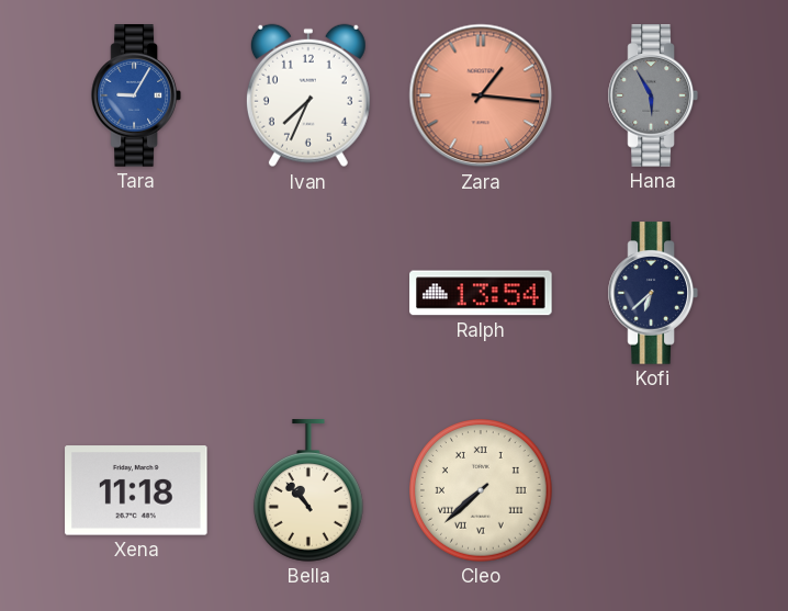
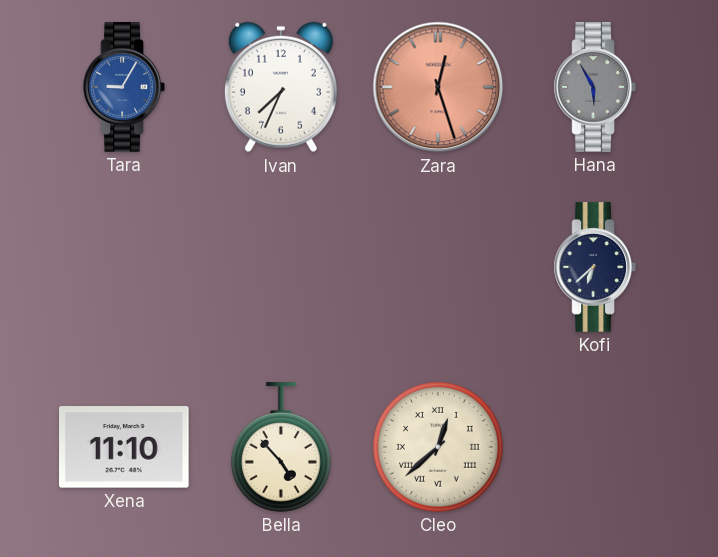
Zara: 1:16 -> 12:27 (438, 87)
Ralph: 13:54 -> none (481, 293)
Xena: 11:18 -> 11:10 (124, 447)
Bella: 10:53 -> 4:53 (281, 447)
Cleo: 7:38 -> 12:38 (439, 448)
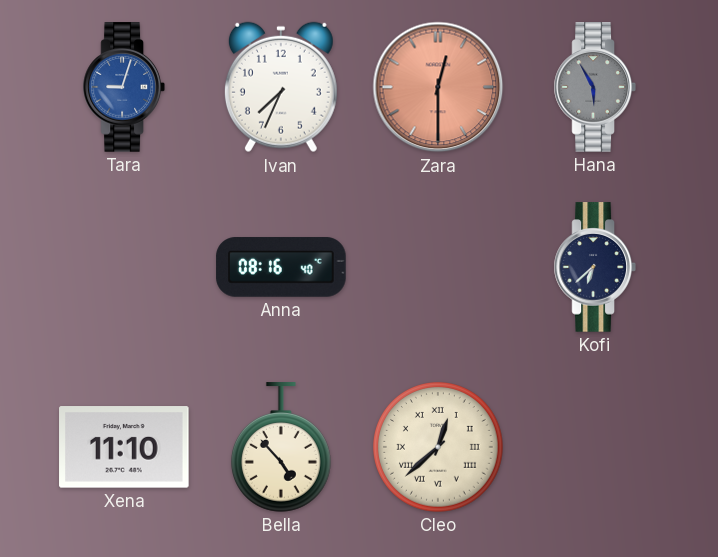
Tara: 9:05 -> 9:03 (124, 87)
Zara: 12:27 -> 12:30 (438, 87)
Anna: none -> 08:16 (281, 267)
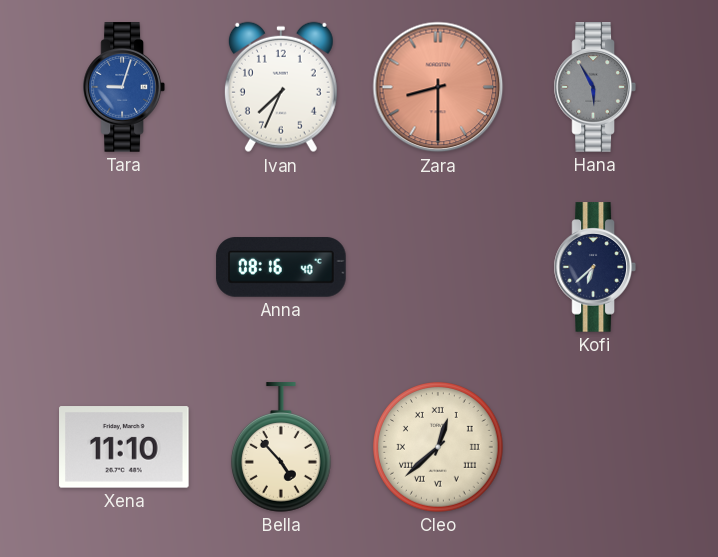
Zara: 12:30 -> 8:30 (438, 87)
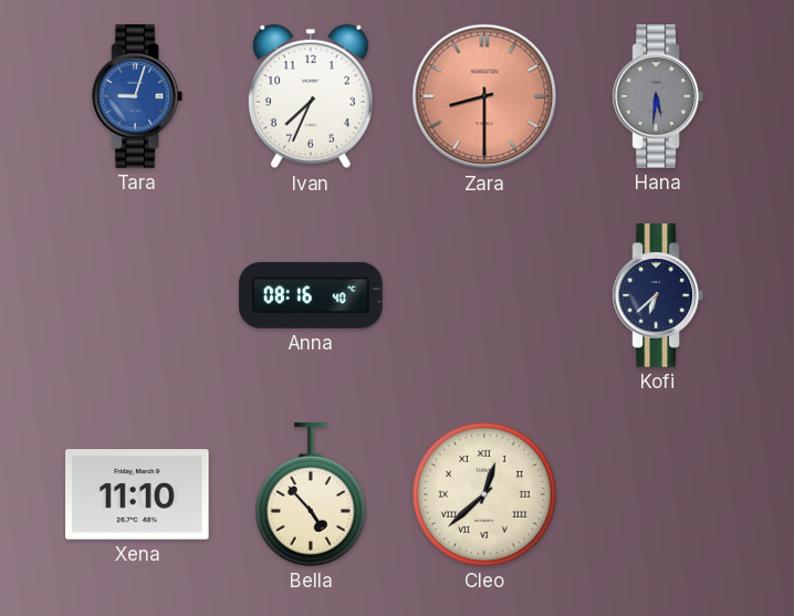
Hana: 5:55 -> 5:31 (658, 96)
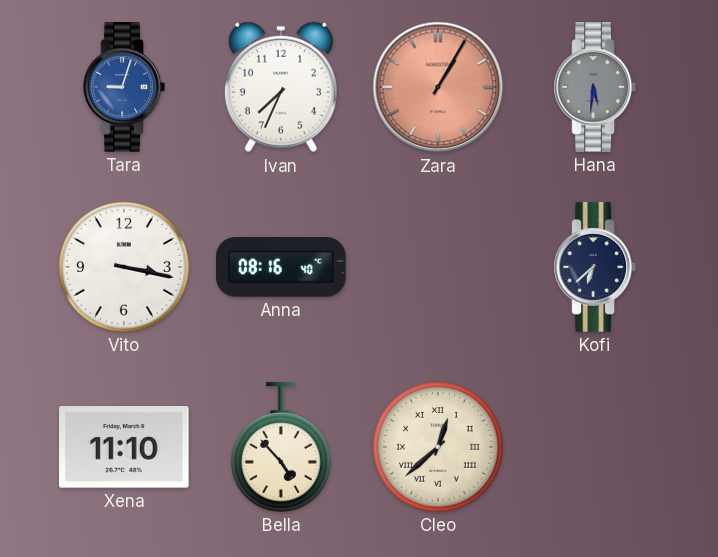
Zara: 8:30 -> 1:05 (438, 87)
Vito: none -> 3:17 (125, 268)
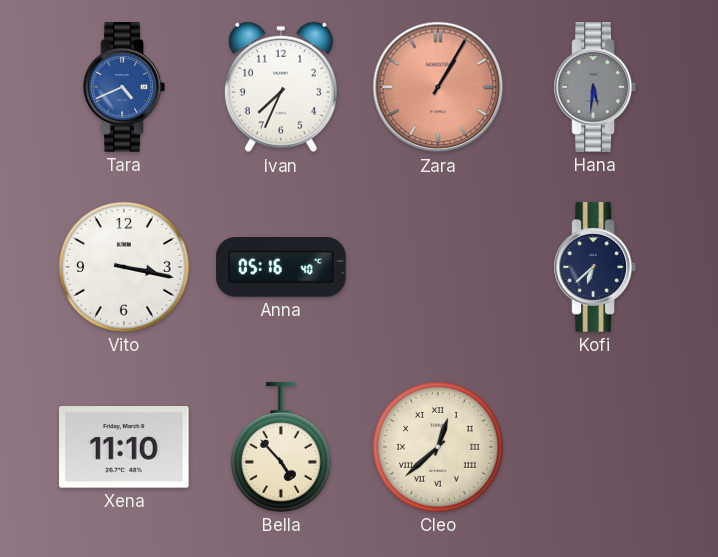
Tara: 9:03 -> 4:41 (124, 87)
Anna: 08:16 -> 05:16 (281, 267)
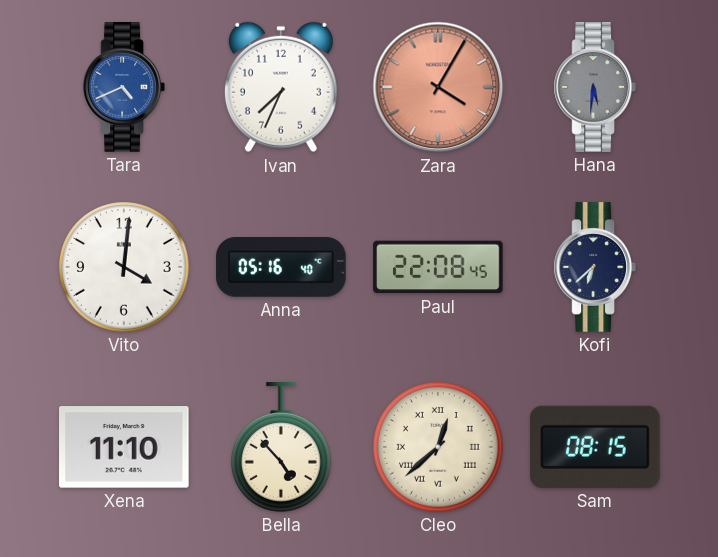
Zara: 1:05 -> 4:05 (438, 87)
Vito: 3:17 -> 4:01 (125, 268)
Paul: none -> 22:08 (438, 267)
Sam: none -> 08:15 (596, 447)
